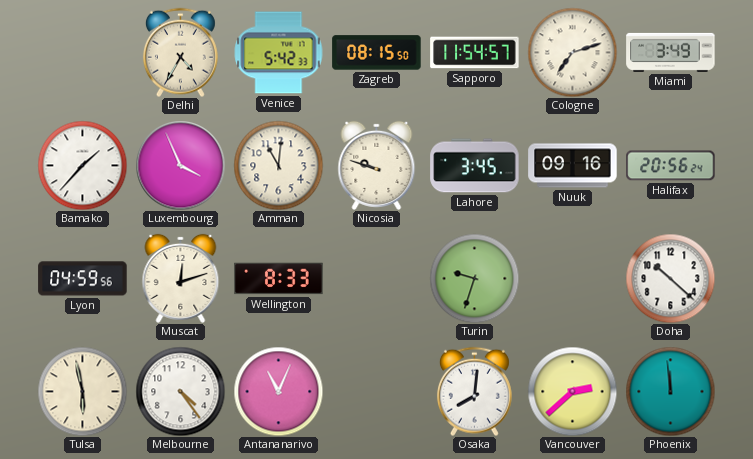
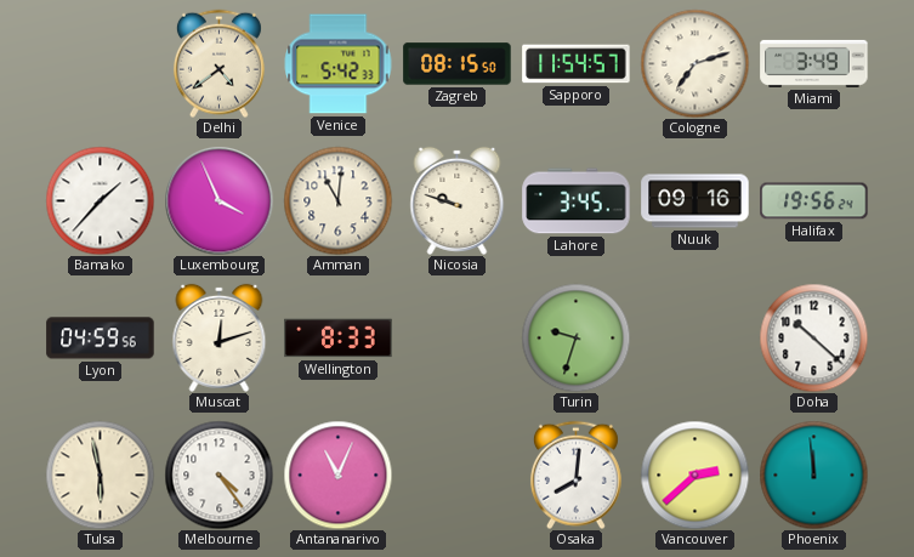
Delhi: 4:35 -> 4:39 (218, 63)
Halifax: 20:56 -> 19:56 (814, 201)
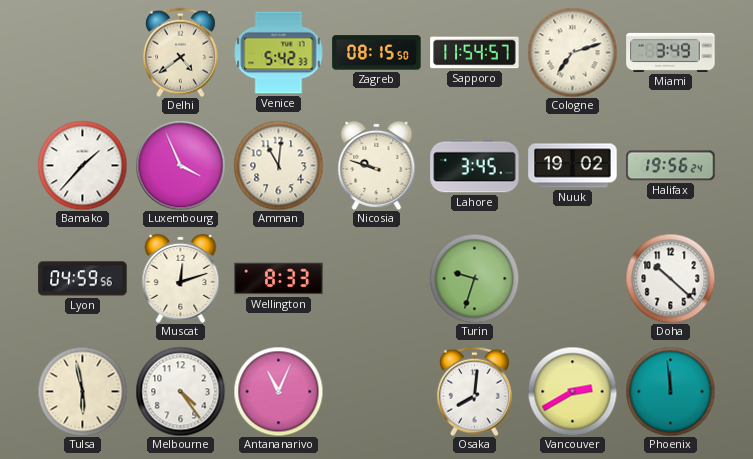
Nuuk: 09:16 -> 19:02 (573, 166)
Vancouver: 2:38 -> 2:40 (572, 391)
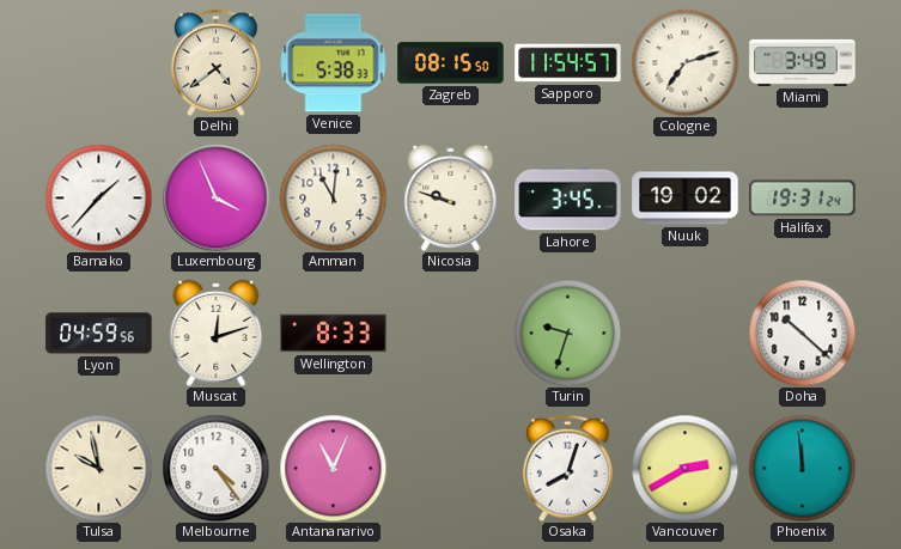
Venice: 5:42 -> 5:38 (333, 63)
Halifax: 19:56 -> 19:31 (803, 199)
Tulsa: 5:58 -> 9:58 (98, 468)
Osaka: 8:01 -> 8:03 (567, 468)
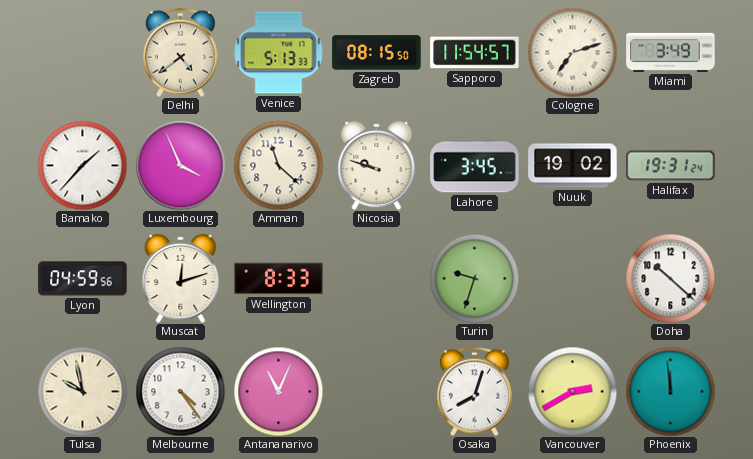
Venice: 5:38 -> 5:13 (278, 53)
Amman: 11:01 -> 11:22 (278, 165)
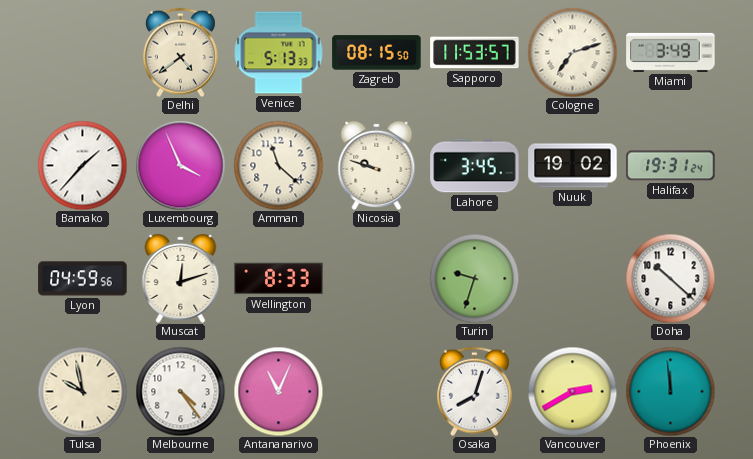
Sapporo: 11:54 -> 11:53 (475, 53)
